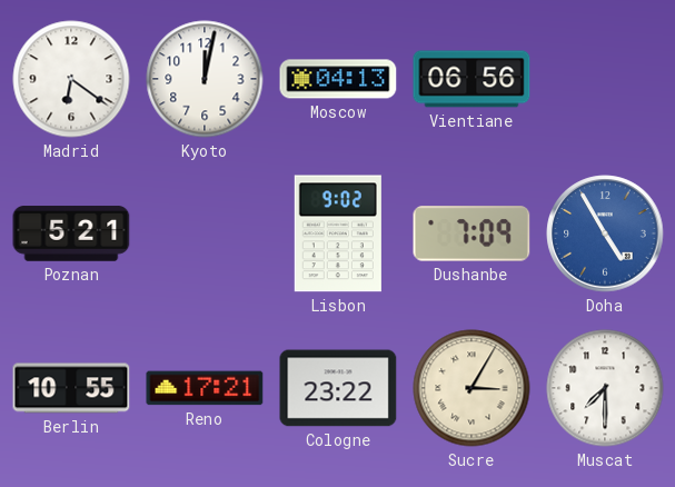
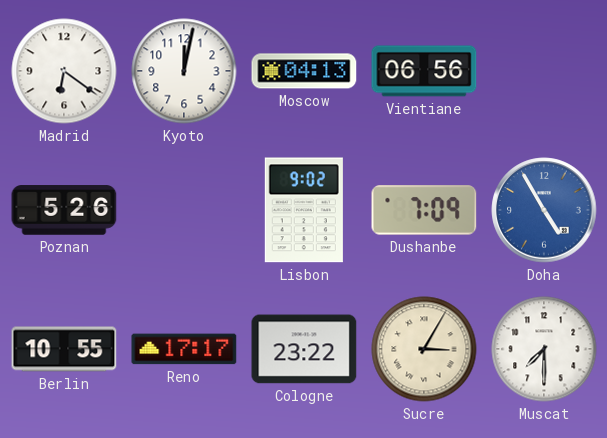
Poznan: 5:21 -> 5:26 (64, 210)
Reno: 17:21 -> 17:17 (184, 349)
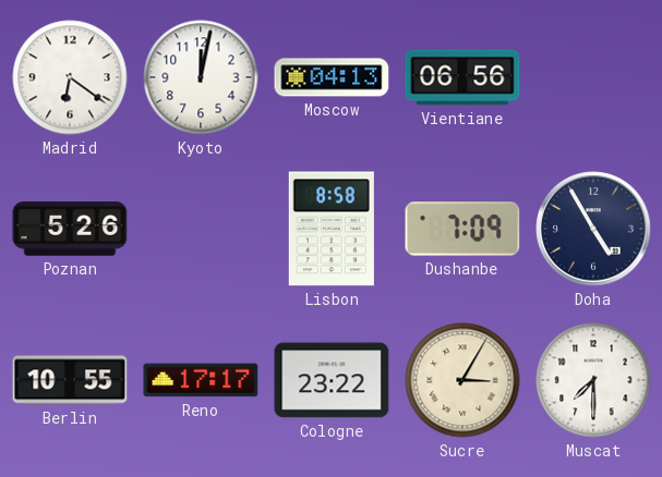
Lisbon: 9:02 -> 8:58 (332, 229)
Doha dial: blue -> navy (593, 229)
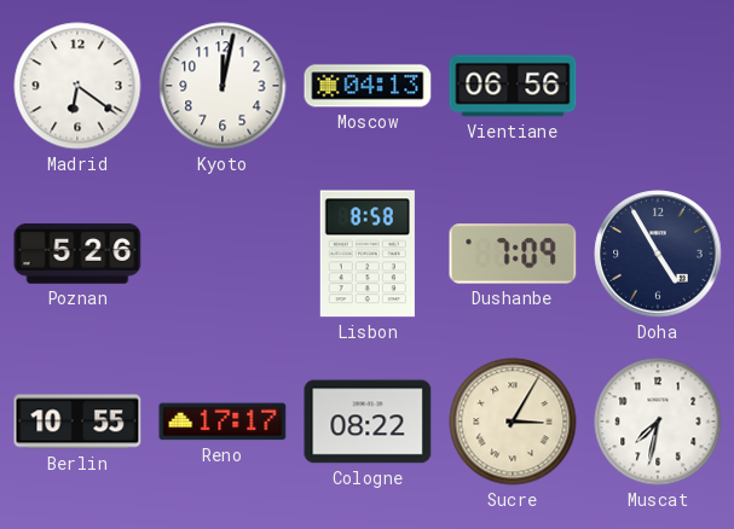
Cologne: 23:22 -> 08:22 (368, 422)
Muscat: 7:30 -> 7:32 (658, 422)
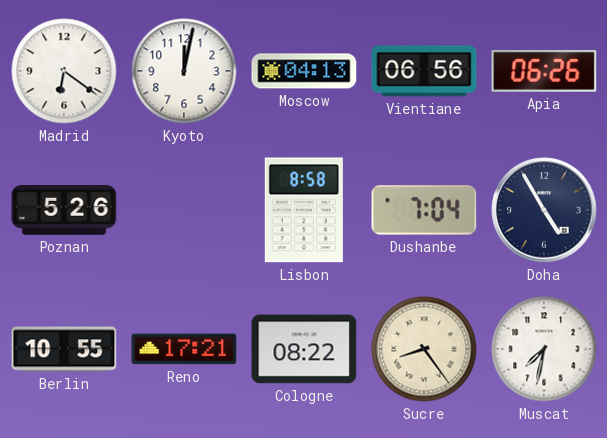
Apia: none -> 06:26 (544, 71)
Dushanbe: 7:09 -> 7:04 (424, 210)
Reno: 17:17 -> 17:21 (184, 349)
Sucre: 3:05 -> 8:24 (424, 349)
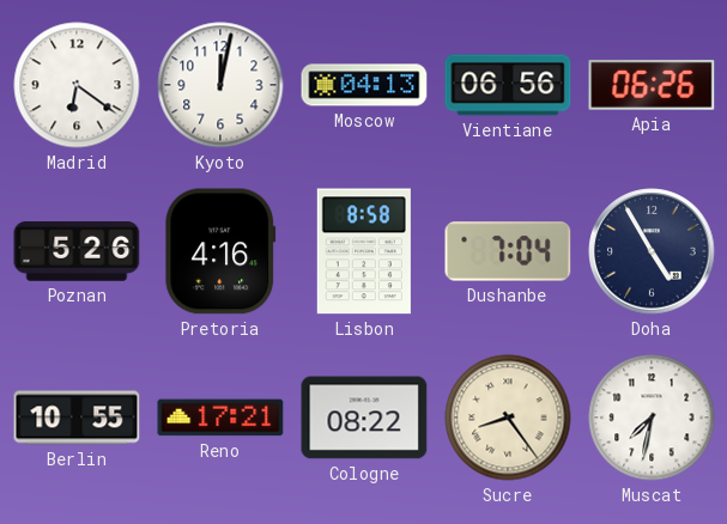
Pretoria: none -> 4:16 (220, 251)
